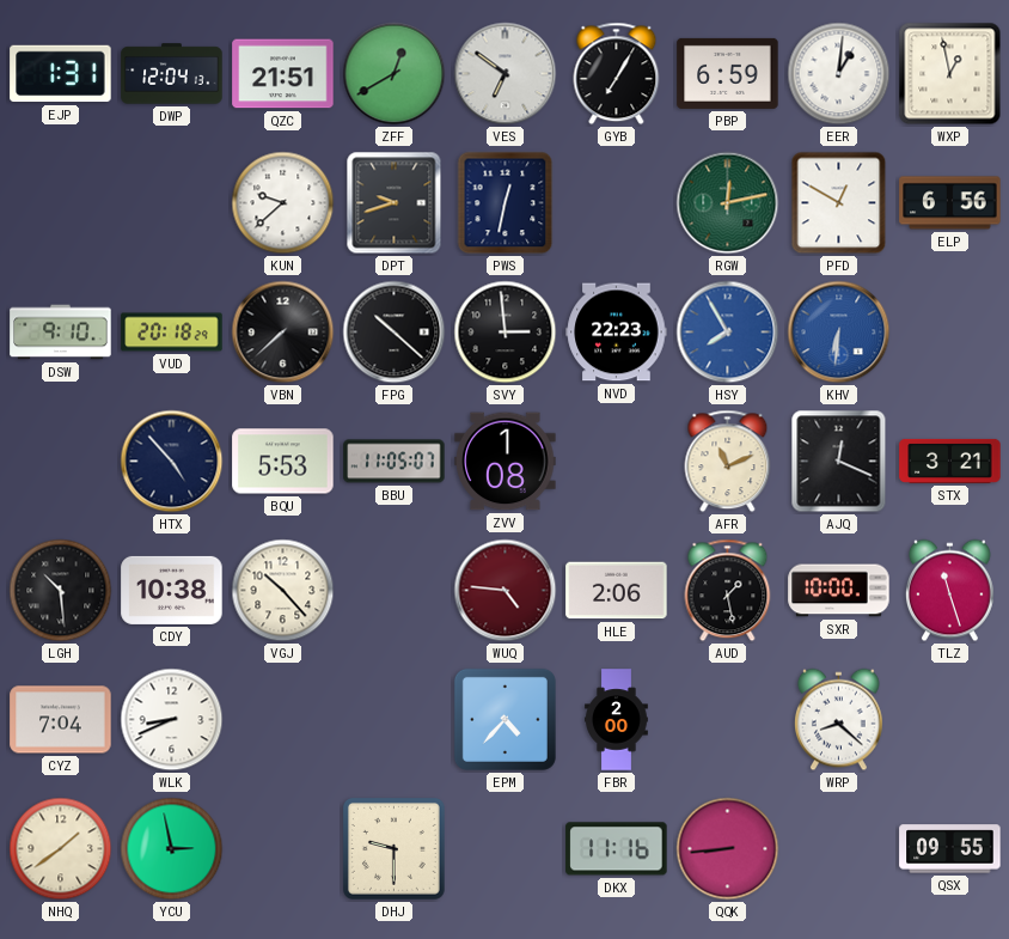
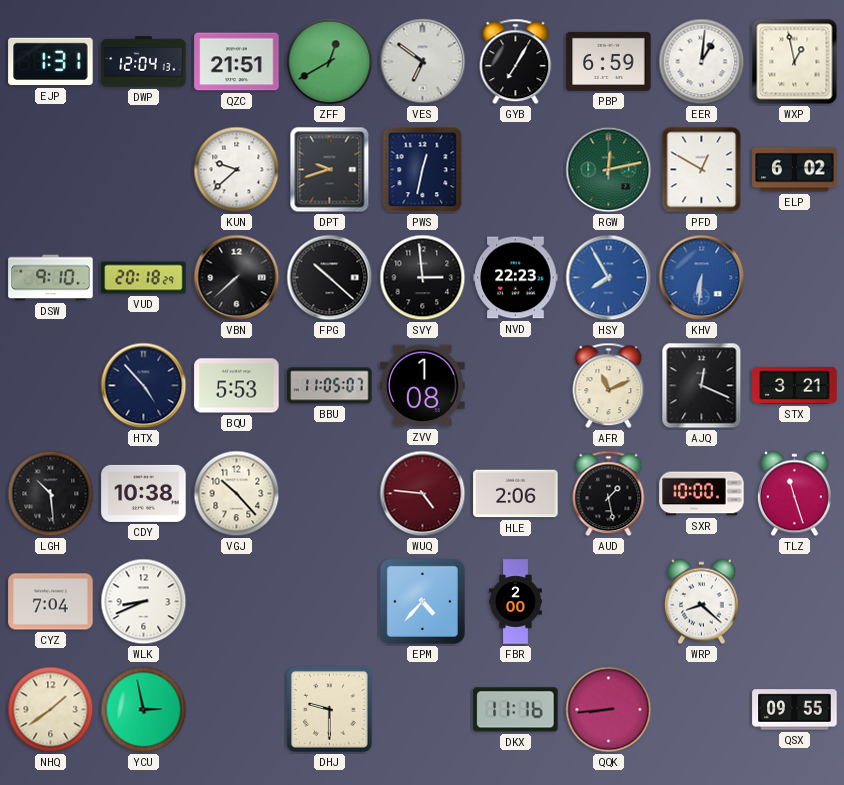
ELP: 6:56 -> 6:02 (795, 170)
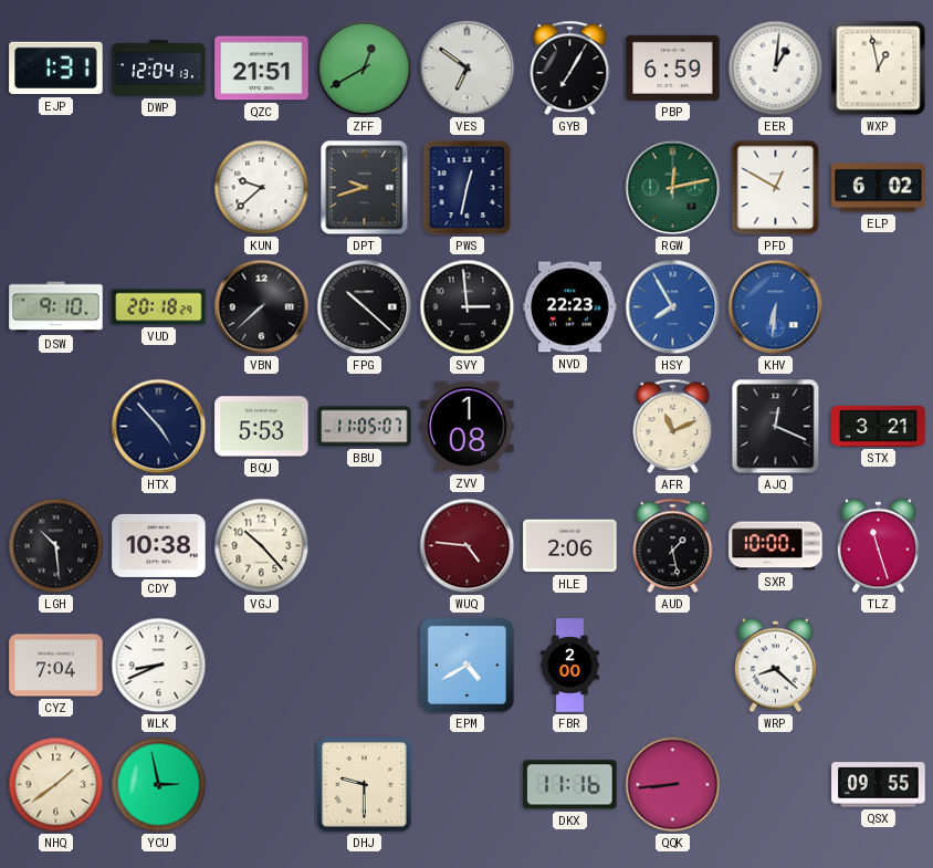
EPM: 4:37 -> 4:40 (466, 665)
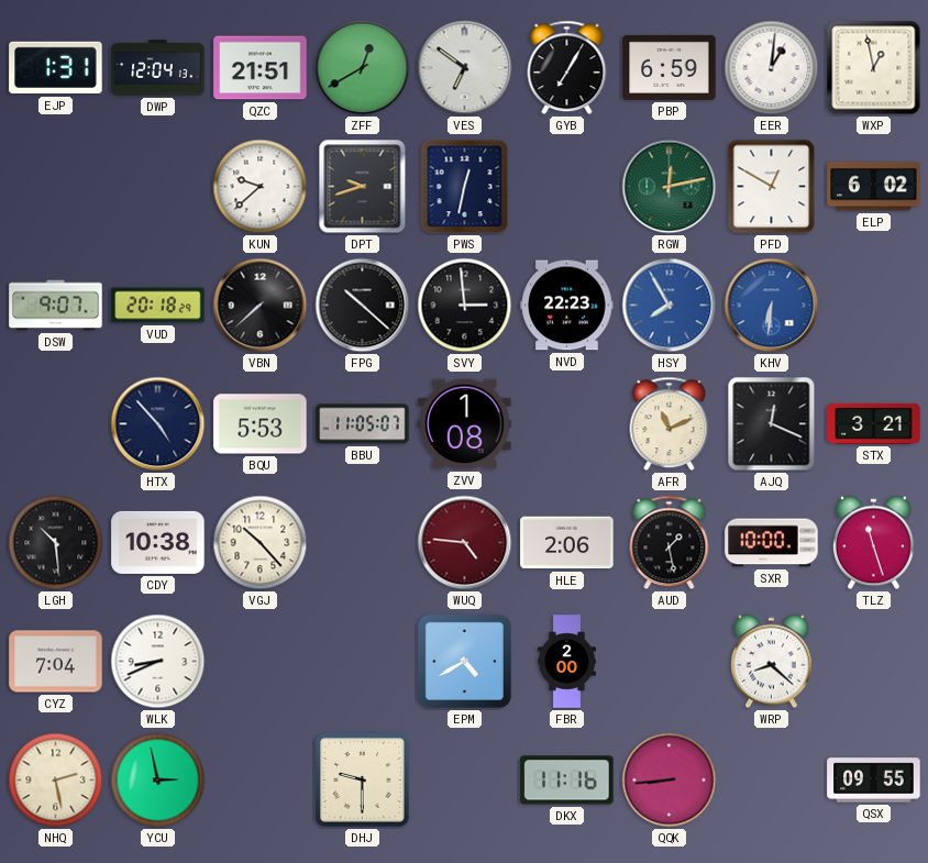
DSW: 9:10 -> 9:07 (56, 306)
NHQ: 1:39 -> 2:28 (56, 781)
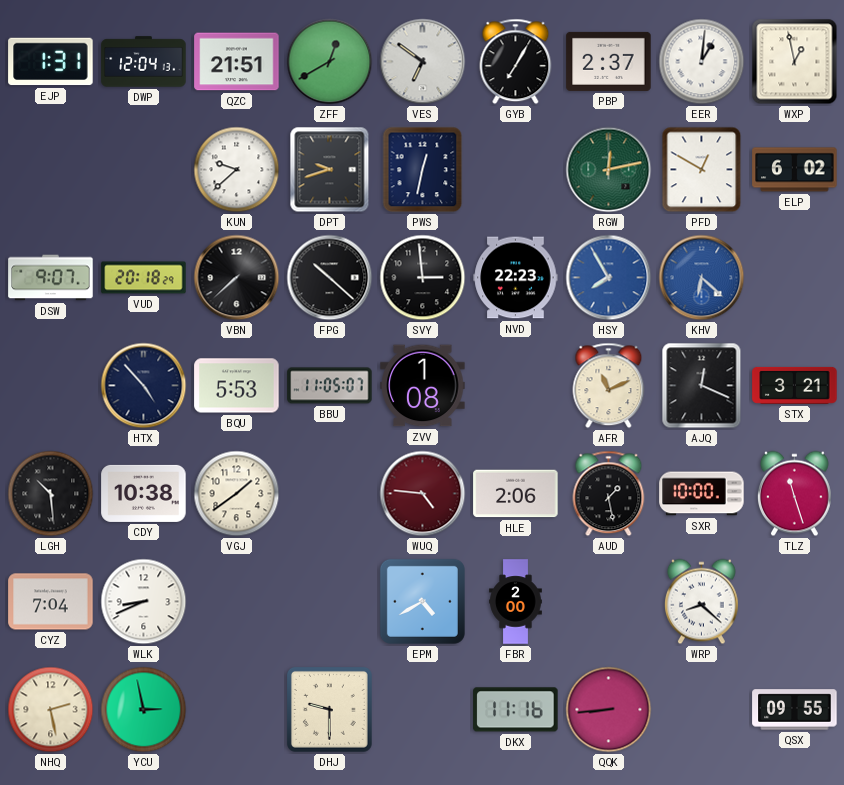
PBP: 6:59 -> 2:37 (609, 61)
KHV: 6:31 -> 6:22 (702, 278)
VGJ: 10:23 -> 1:39 (237, 494)
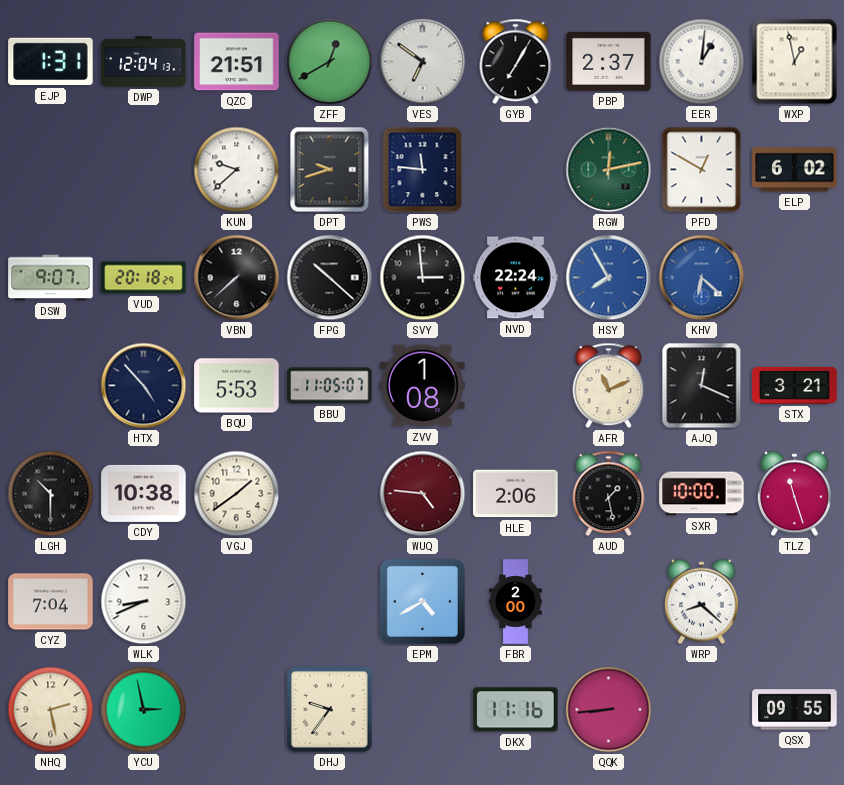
PWS: 12:32 -> 11:46 (423, 170)
NVD: 22:23 -> 22:24 (516, 278)
LGH: 10:29 -> 10:30 (51, 494)
DHJ: 9:30 -> 9:36 (329, 709)
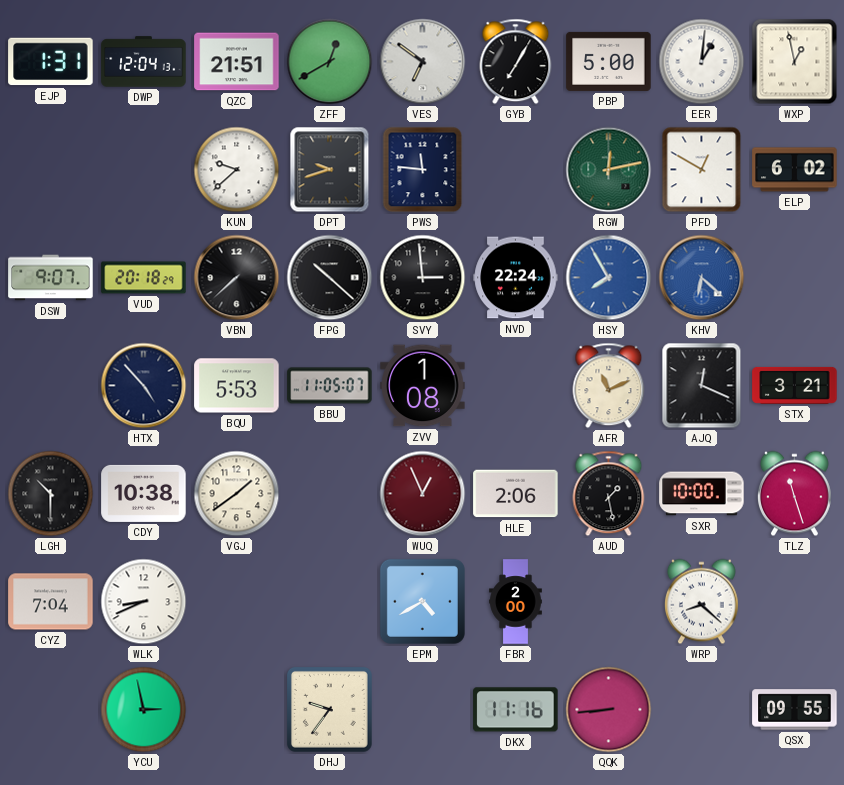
PBP: 2:37 -> 5:00 (609, 61)
WUQ: 4:46 -> 12:56 (423, 494)
NHQ: 2:28 -> none (51, 710)
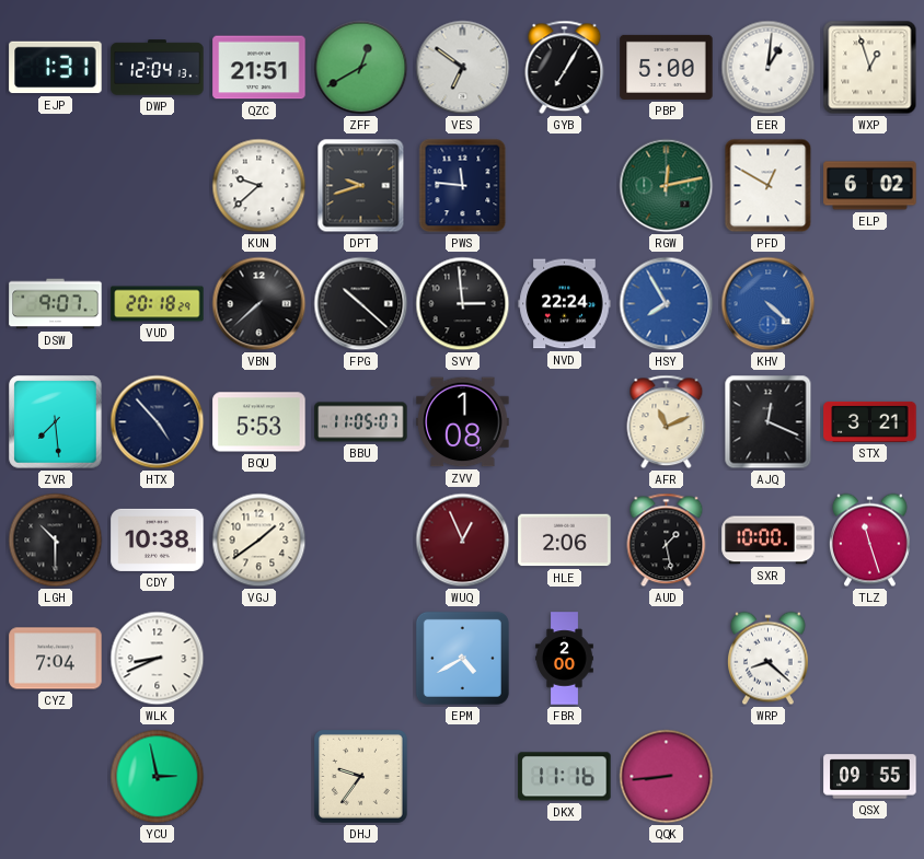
WXP: 12:58 -> 12:57 (870, 68)
KHV: 6:22 -> 4:22 (769, 304)
ZVR: none -> 7:29 (56, 422)
